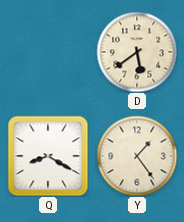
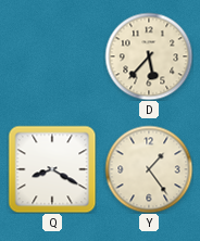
D: 5:39 -> 5:37 (149, 56)
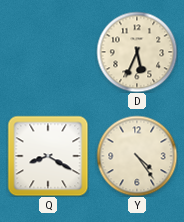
D: 5:37 -> 5:34 (137, 52)
Y: 1:24 -> 4:24 (137, 156)
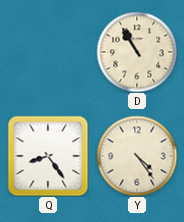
D: 5:34 -> 10:55 (137, 52)
Q: 8:20 -> 8:24 (48, 156)
